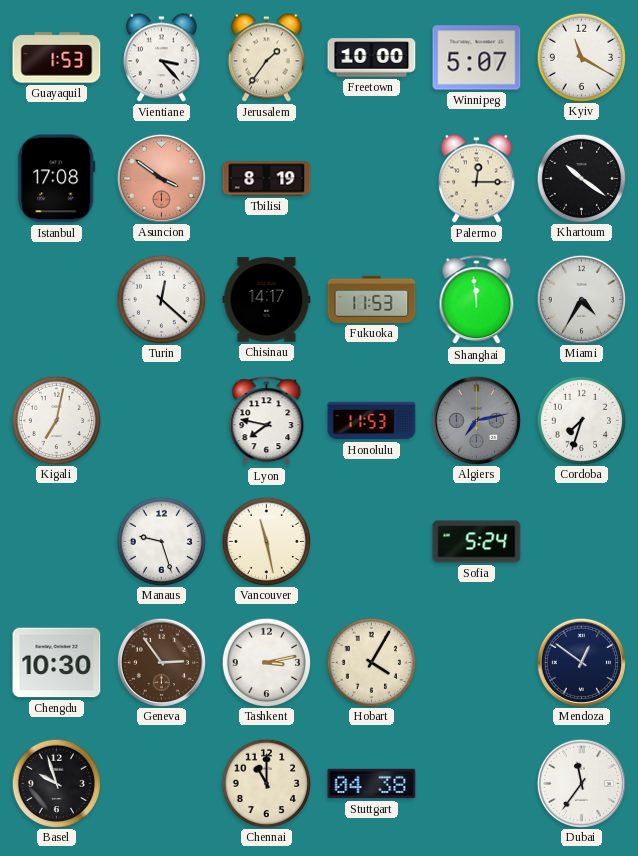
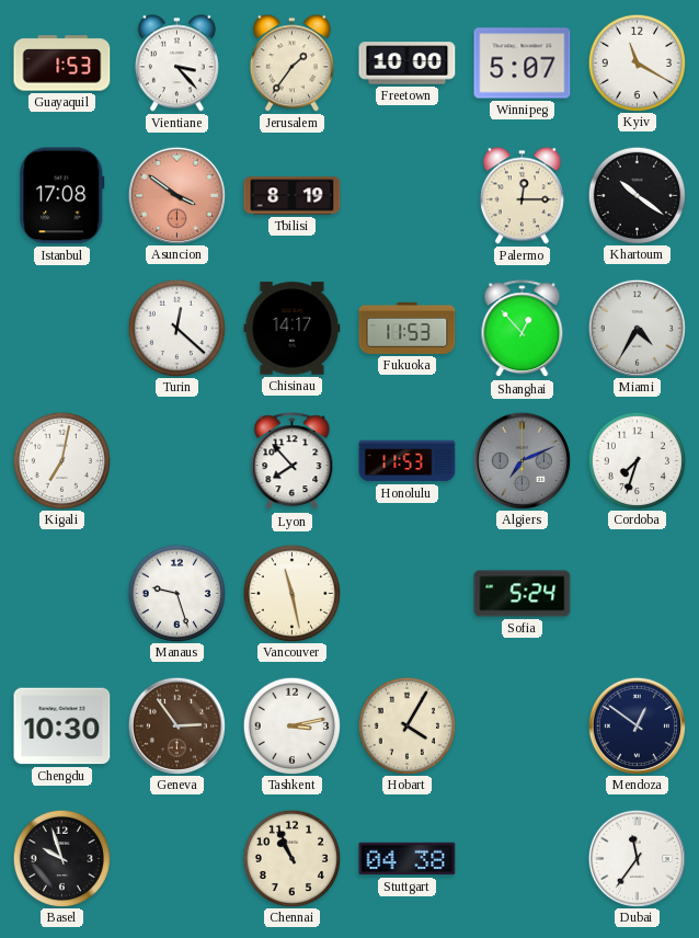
Shanghai: 11:59 -> 12:53 (523, 329)
Lyon: 7:47 -> 7:53 (293, 461)
Algiers: 7:13 -> 7:11 (522, 460)
Chennai: 11:00 -> 10:56 (291, 858)
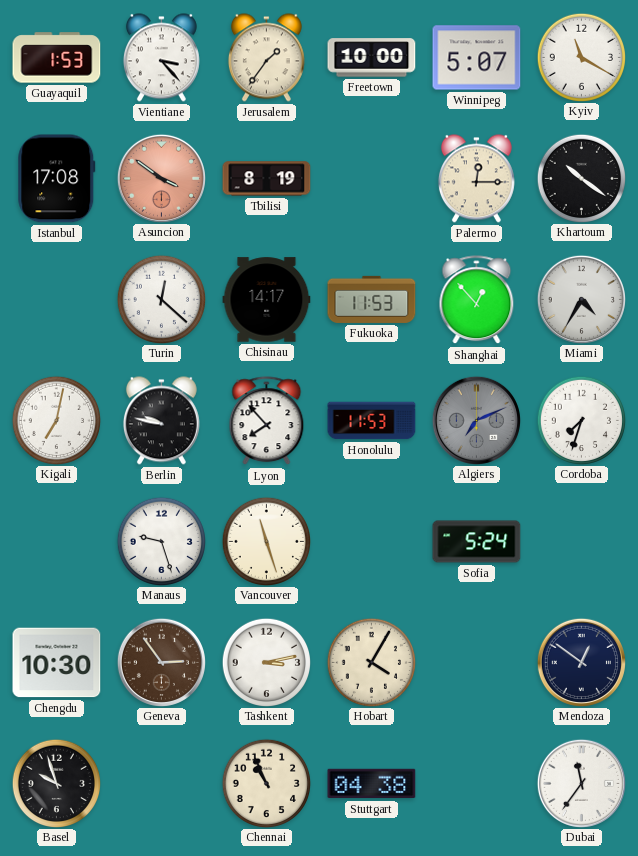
Berlin: none -> 9:47 (161, 421)
Vancouver: 11:28 -> 11:27 (266, 541)
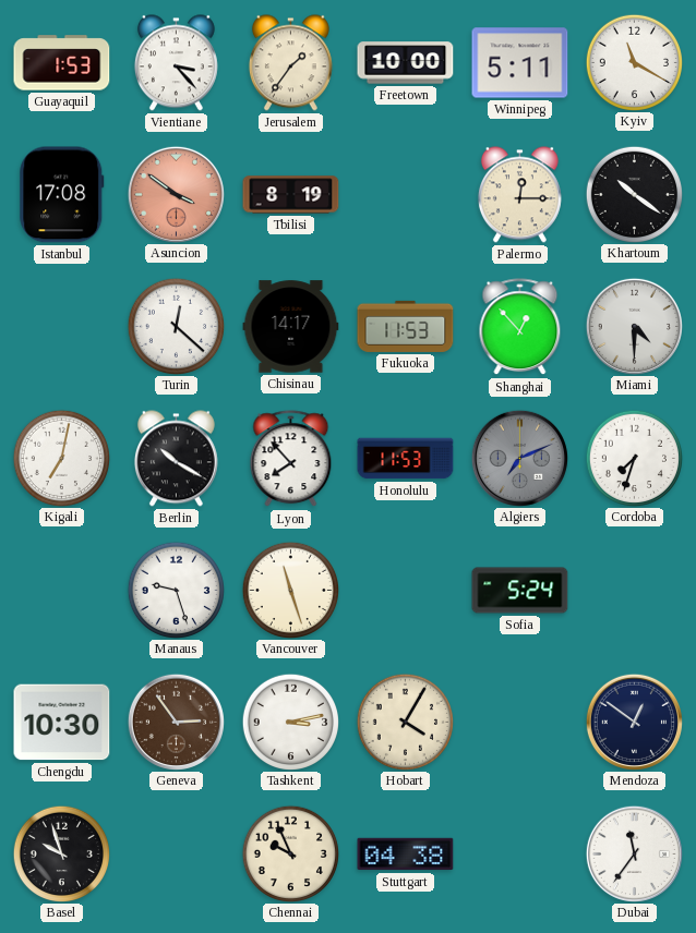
Winnipeg: 5:07 -> 5:11 (520, 63)
Miami: 4:35 -> 4:30 (634, 326)
Berlin: 9:47 -> 10:20 (176, 459)
Chennai: 10:56 -> 9:56 (290, 853)
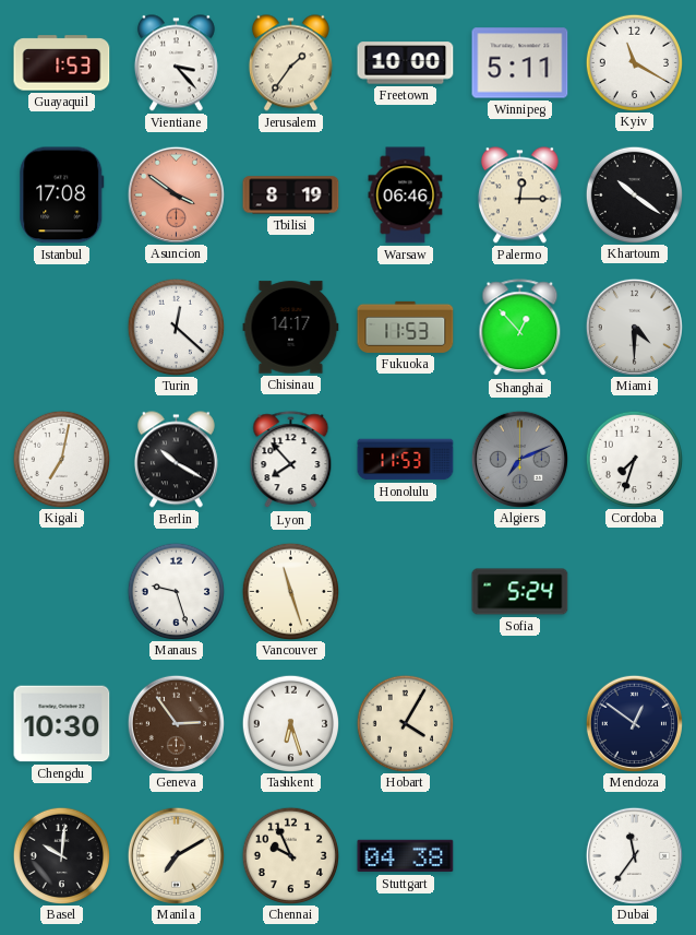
Warsaw: none -> 06:46 (406, 196)
Tashkent: 3:13 -> 6:27 (290, 723)
Basel: 9:57 -> 10:01 (61, 855)
Manila: none -> 7:10 (176, 855)
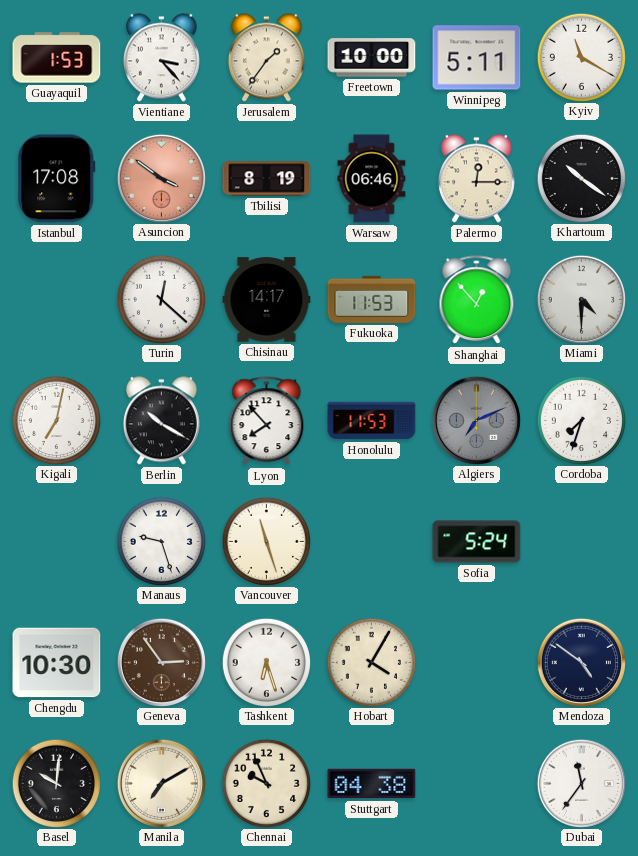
Mendoza: 12:51 -> 4:51 (581, 662)
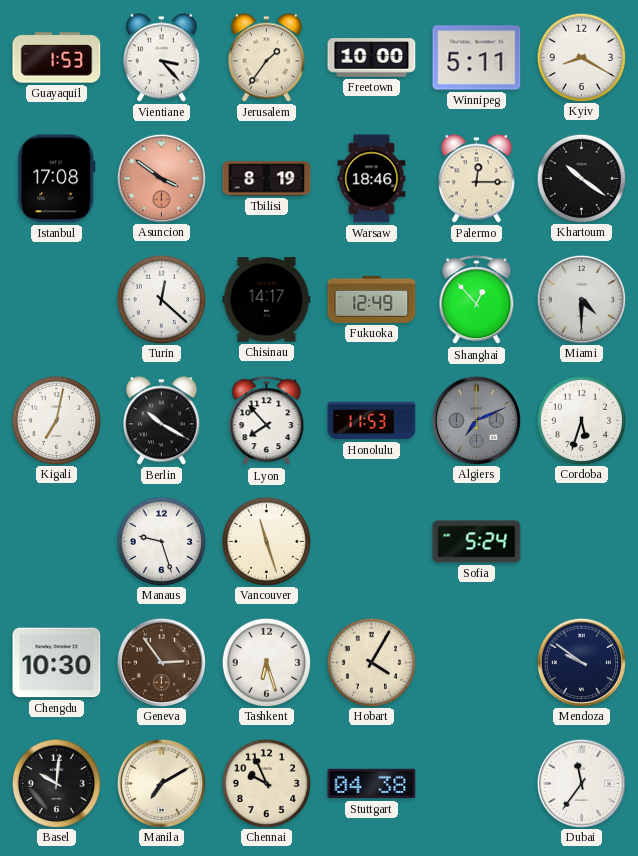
Kyiv: 11:20 -> 8:20 (581, 57)
Warsaw: 06:46 -> 18:46 (372, 179)
Fukuoka: 11:53 -> 12:49 (372, 299)
Cordoba: 7:33 -> 5:33 (581, 420)
Mendoza: 4:51 -> 9:51 (581, 662)
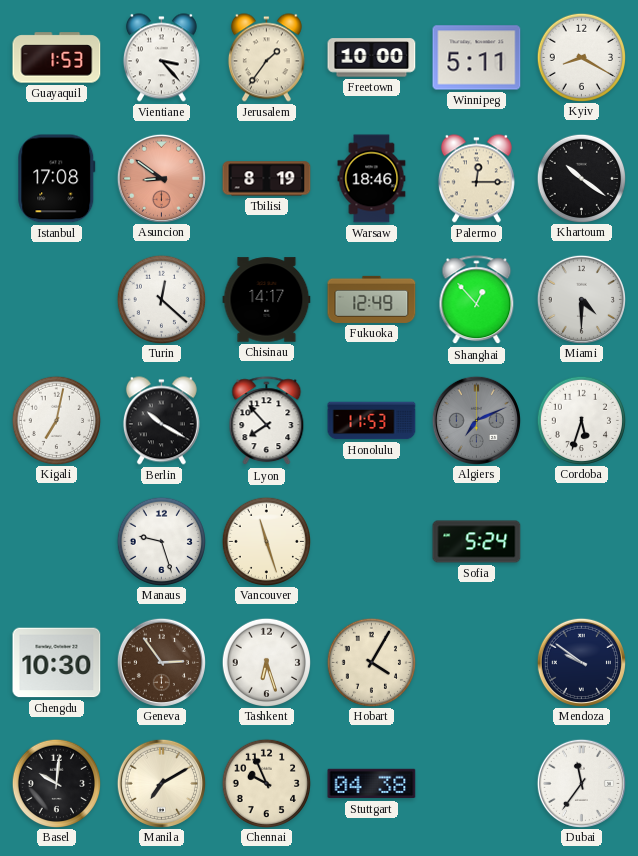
Asuncion: 3:51 -> 8:51 (161, 178)
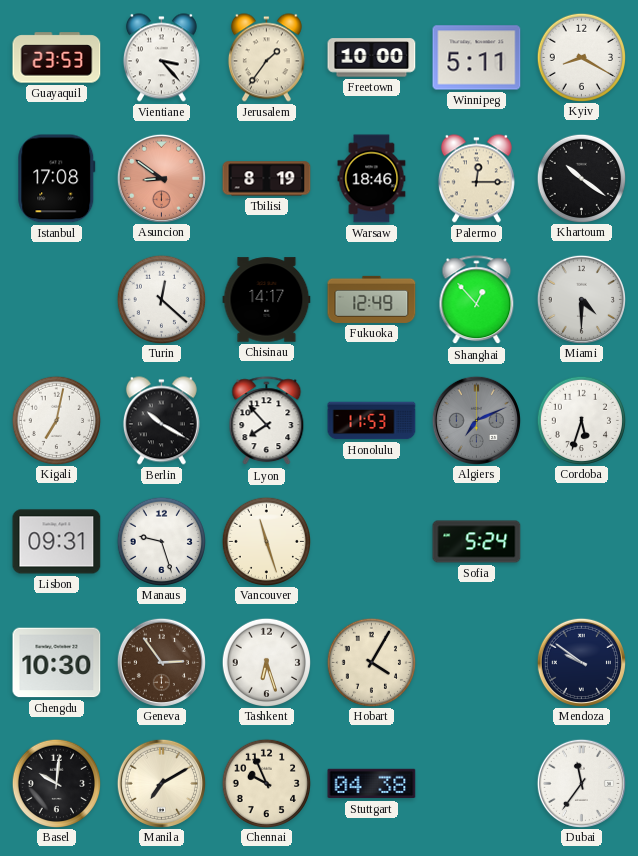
Guayaquil: 1:53 -> 23:53 (57, 58)
Lisbon: none -> 09:31 (57, 542)
